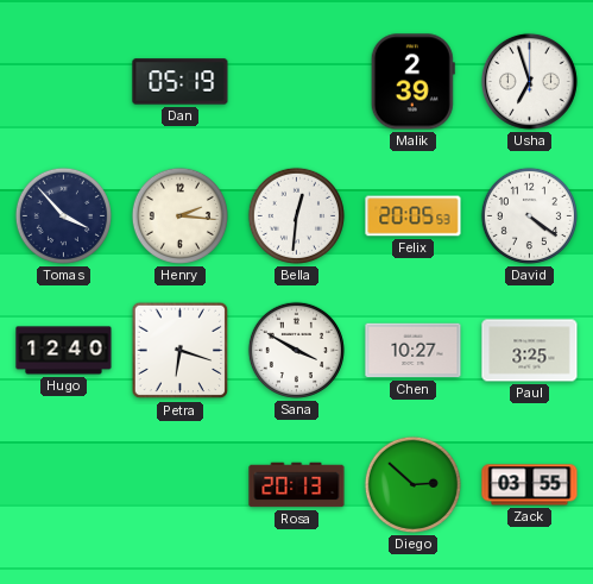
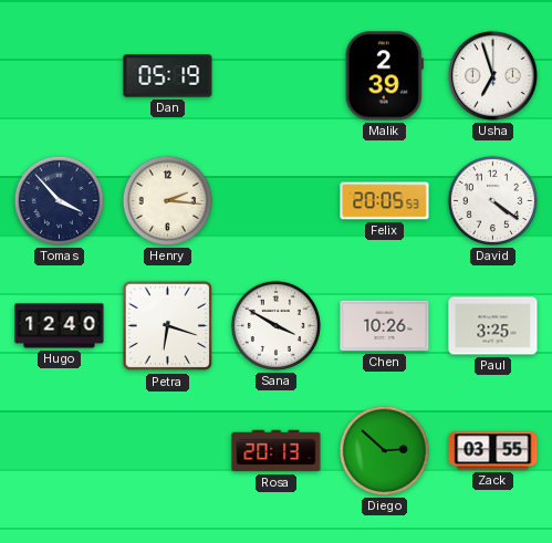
Bella: 12:31 -> none (296, 215)
Chen: 10:27 -> 10:26 (385, 326)
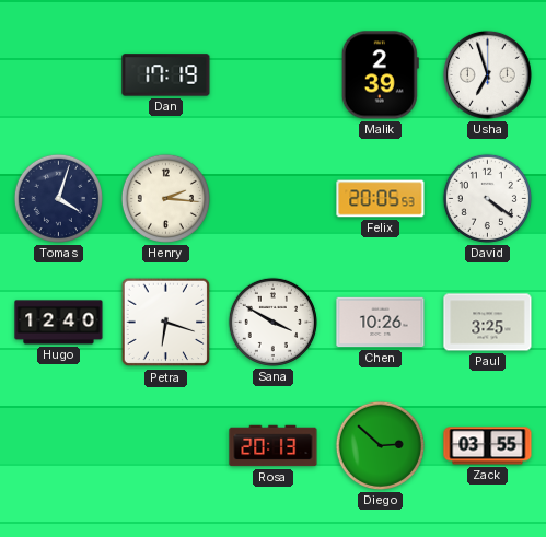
Dan: 05:19 -> 17:19 (166, 75)
Tomas: 3:53 -> 4:03 (58, 198)
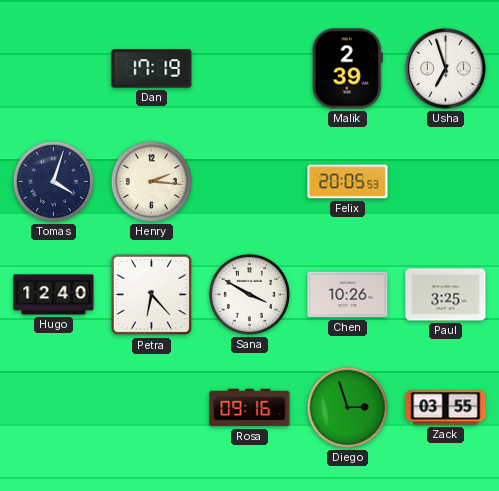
David: 4:21 -> none (487, 198)
Petra: 6:18 -> 6:23 (152, 295)
Rosa: 20:13 -> 09:16 (250, 408)
Diego: 2:52 -> 2:57 (347, 407)
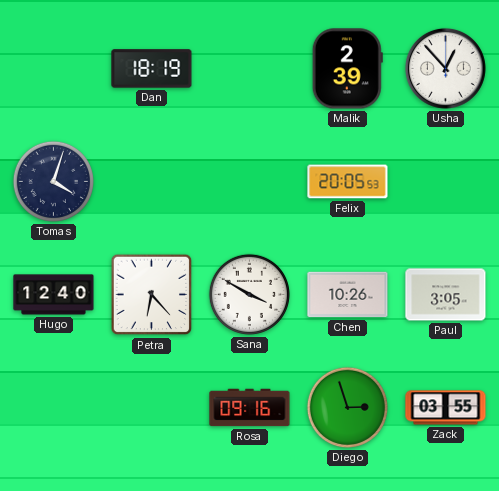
Dan: 17:19 -> 18:19 (152, 69)
Usha: 6:57 -> 12:53 (445, 68)
Henry: 2:16 -> none (151, 181)
Paul: 3:25 -> 3:05 (446, 295)
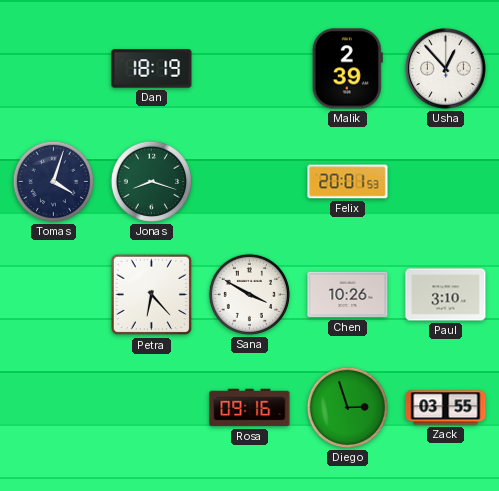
Jonas: none -> 8:18 (151, 181)
Felix: 20:05 -> 20:01 (348, 182)
Hugo: 12:40 -> none (54, 295)
Paul: 3:05 -> 3:10 (446, 295)
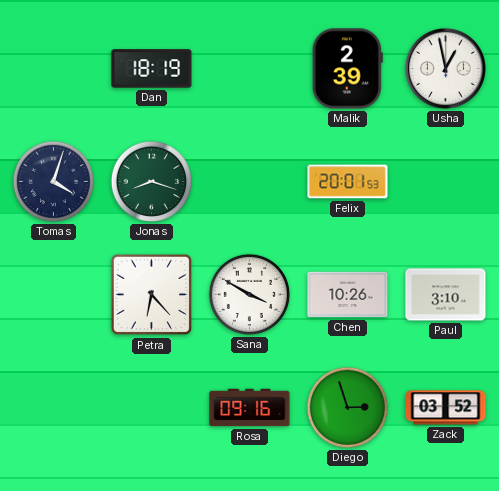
Usha: 12:53 -> 12:58 (445, 68)
Zack: 03:55 -> 03:52 (446, 408)
